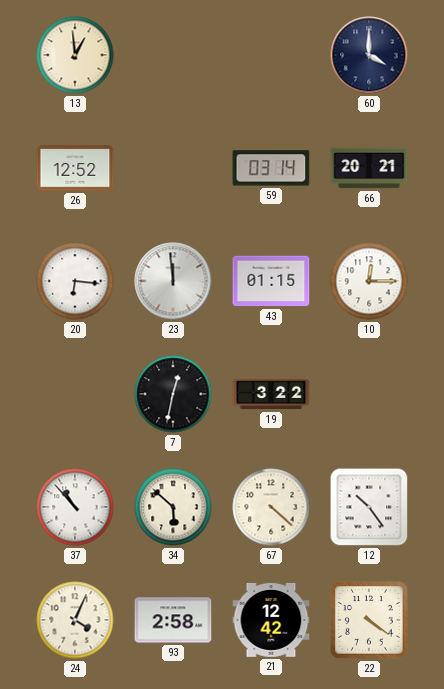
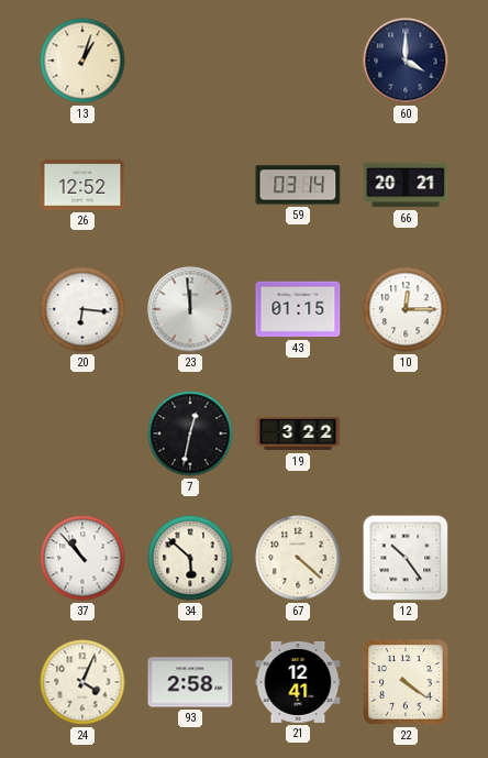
13: 12:59 -> 1:03 (82, 61)
21: 12:42 -> 12:41 (298, 682)
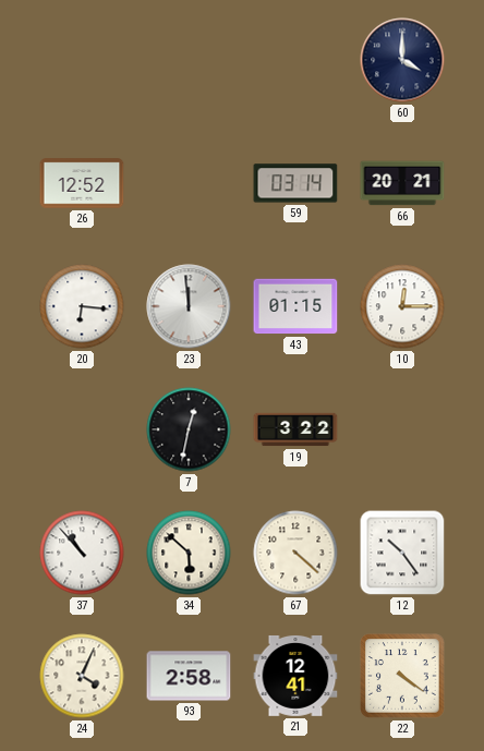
13: 1:03 -> none (82, 61)
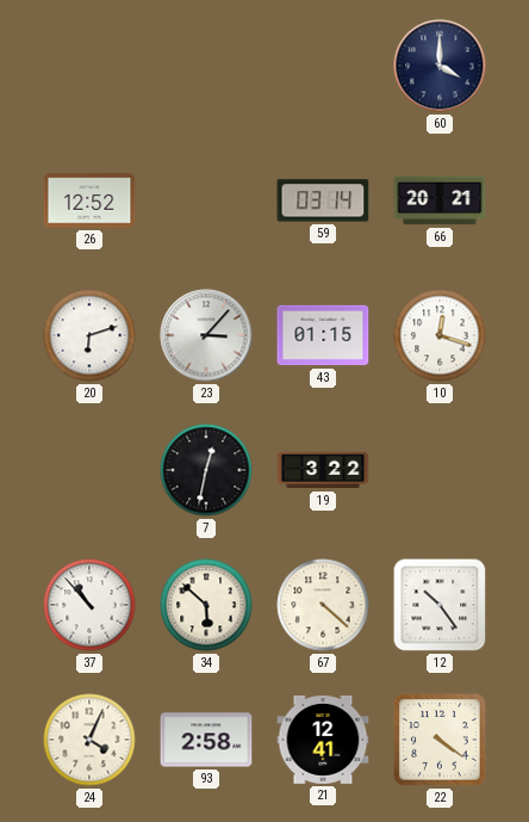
20: 6:16 -> 6:12 (89, 335)
23: 11:59 -> 3:07 (206, 335)
10: 12:15 -> 12:18 (440, 335)
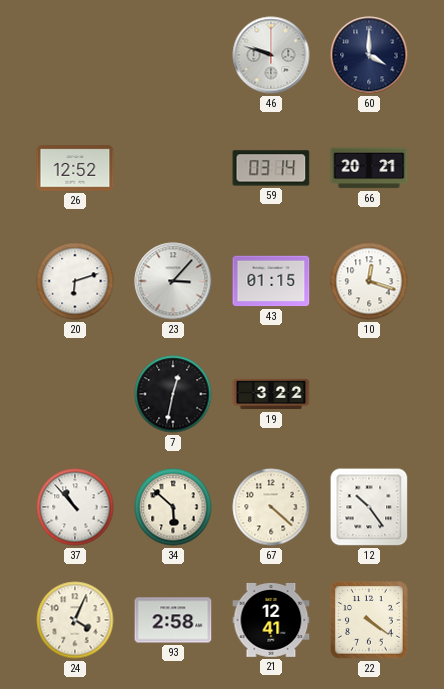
46: none -> 9:48 (271, 55)
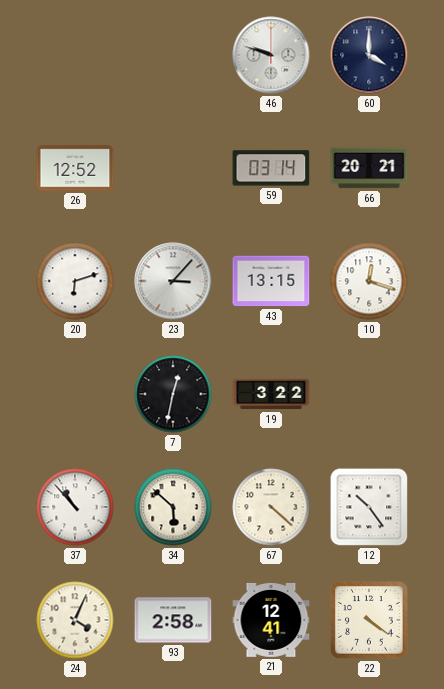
43: 01:15 -> 13:15 (271, 281)
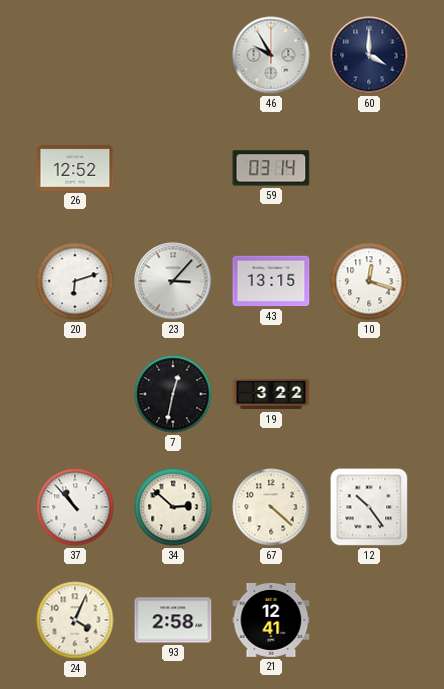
46: 9:48 -> 9:55 (271, 55)
66: 20:21 -> none (369, 168)
34: 5:52 -> 2:52 (173, 507)
22: 4:21 -> none (369, 620)
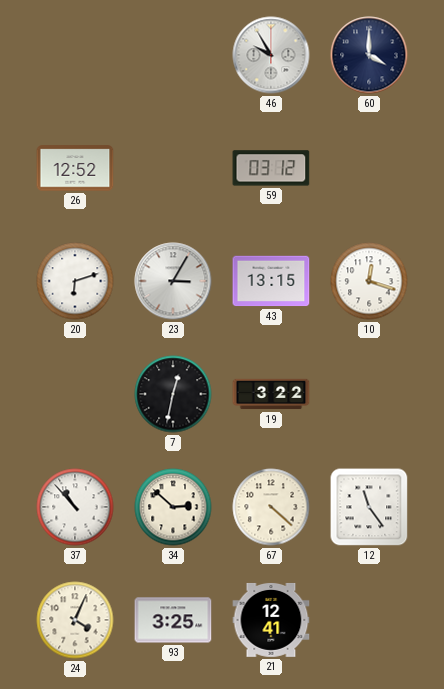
59: 03:14 -> 03:12 (271, 168)
23: 3:07 -> 3:05 (173, 281)
12: 10:24 -> 11:24 (369, 507)
93: 2:58 -> 3:25 (173, 620)
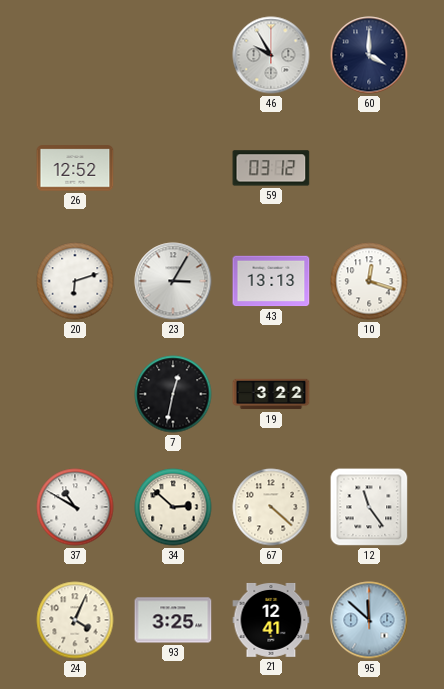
43: 13:15 -> 13:13 (271, 281)
37: 10:53 -> 10:50 (75, 507)
95: none -> 11:52 (369, 620)
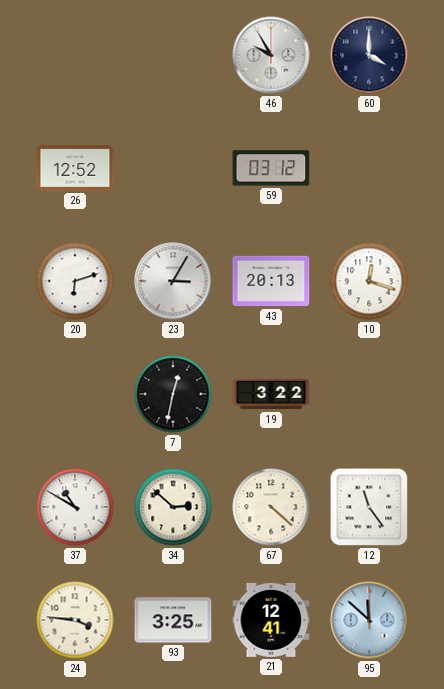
43: 13:13 -> 20:13 (271, 281)
24: 4:04 -> 3:46 (75, 620)
